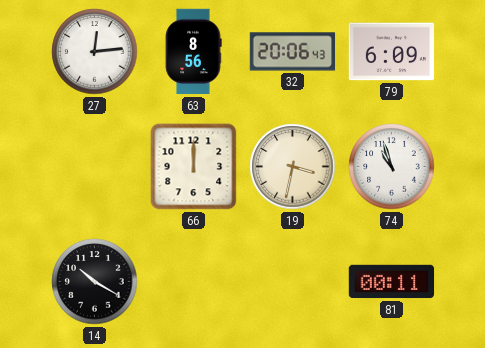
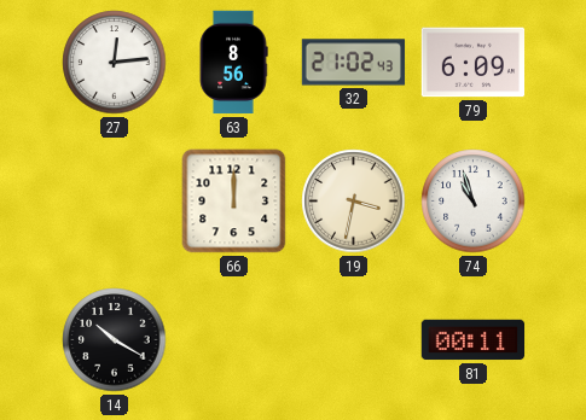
32: 20:06 -> 21:02 (354, 63)
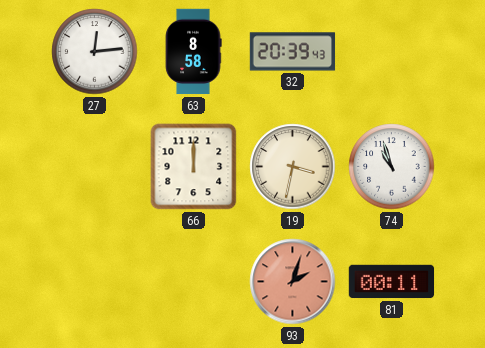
63: 8:56 -> 8:58 (193, 52)
32: 21:02 -> 20:39 (293, 52)
79: 6:09 -> none (474, 63)
14: 10:20 -> none (115, 340)
93: none -> 2:03 (293, 282)
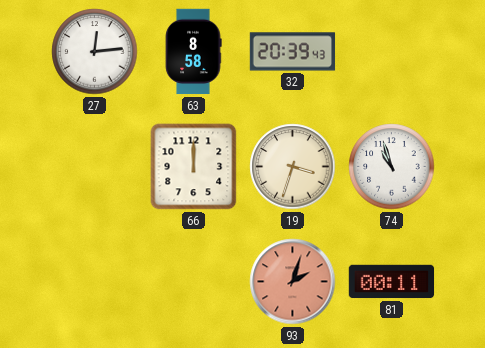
19: 3:32 -> 3:33 (293, 167)
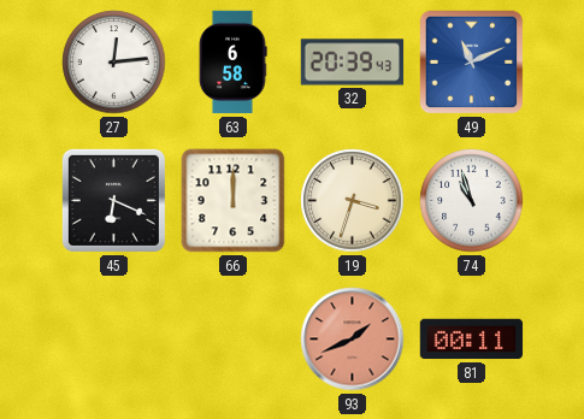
63: 8:58 -> 6:58 (232, 63)
49: none -> 11:11 (472, 63)
45: none -> 6:19 (113, 200)
93: 2:03 -> 1:41 (353, 340)
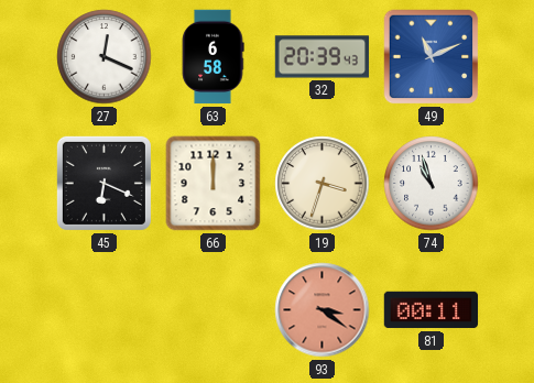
27: 12:14 -> 12:19 (105, 57)
93: 1:41 -> 3:21 (323, 310)
